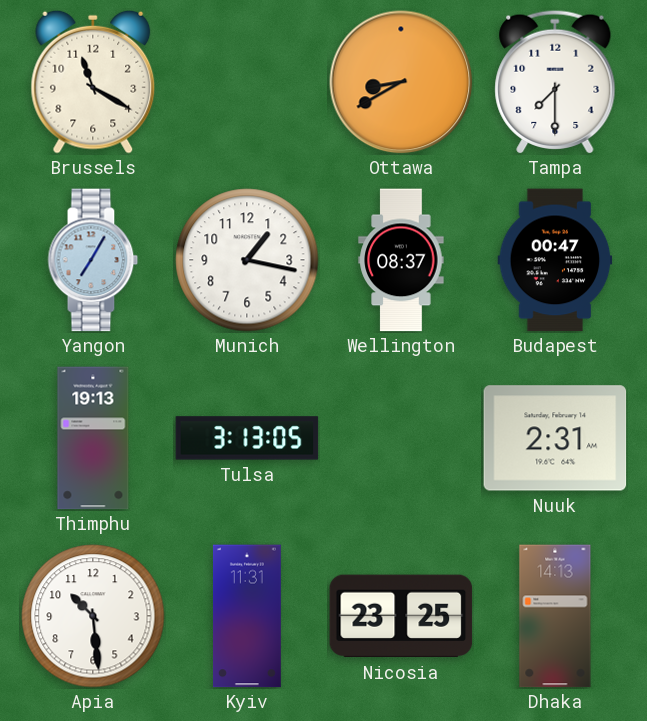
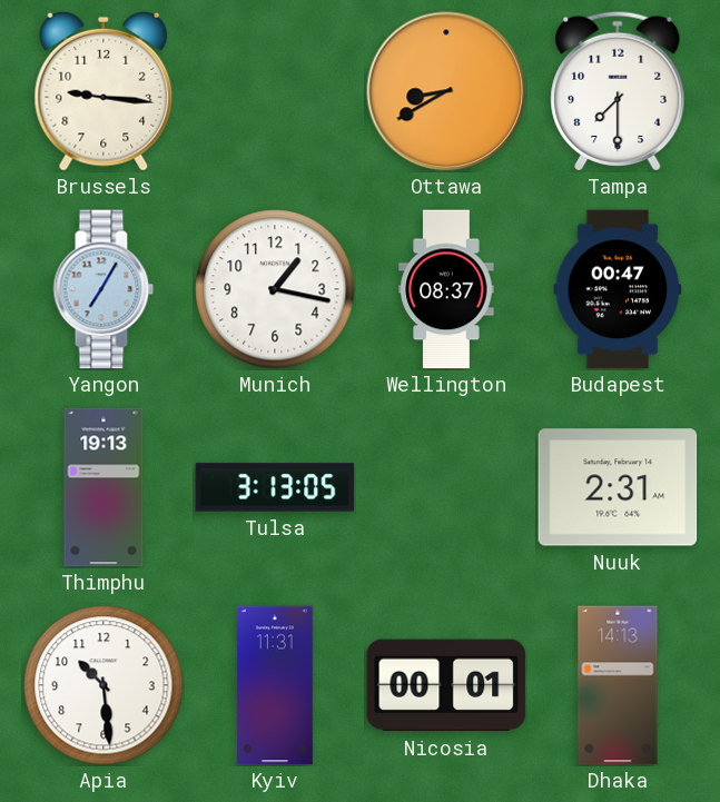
Brussels: 11:20 -> 9:16 (103, 91)
Nicosia: 23:25 -> 00:01 (446, 685)
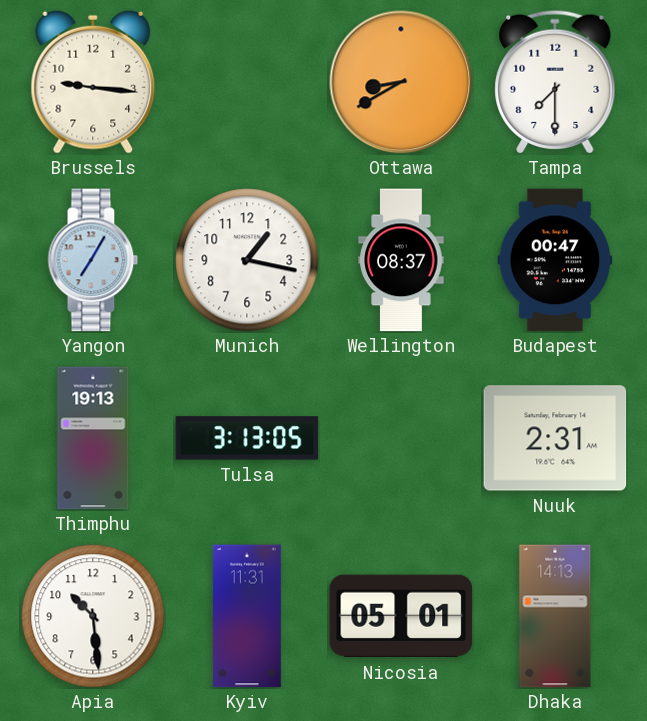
Nicosia: 00:01 -> 05:01 (401, 616)
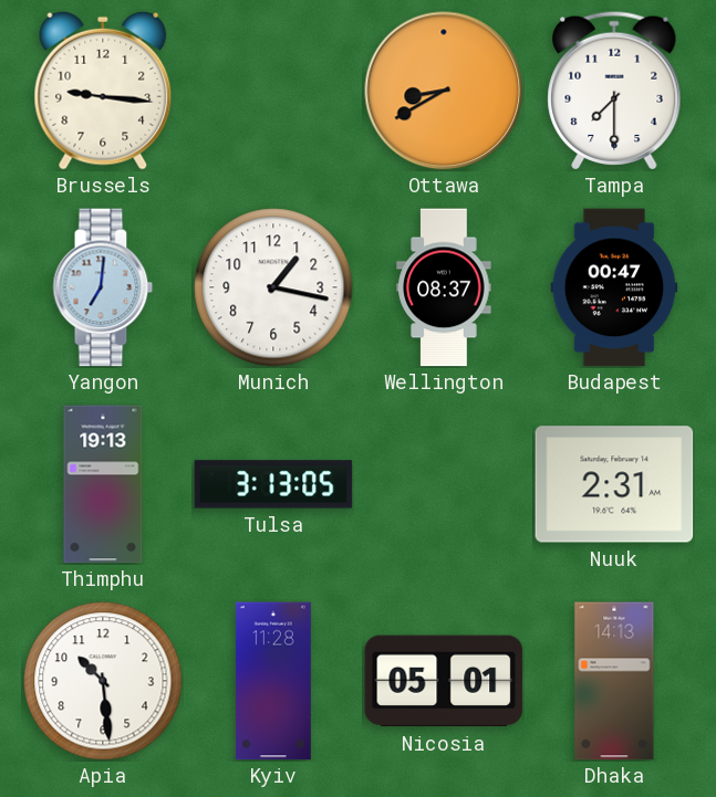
Yangon: 7:05 -> 7:01 (103, 287)
Kyiv: 11:31 -> 11:28 (273, 681)
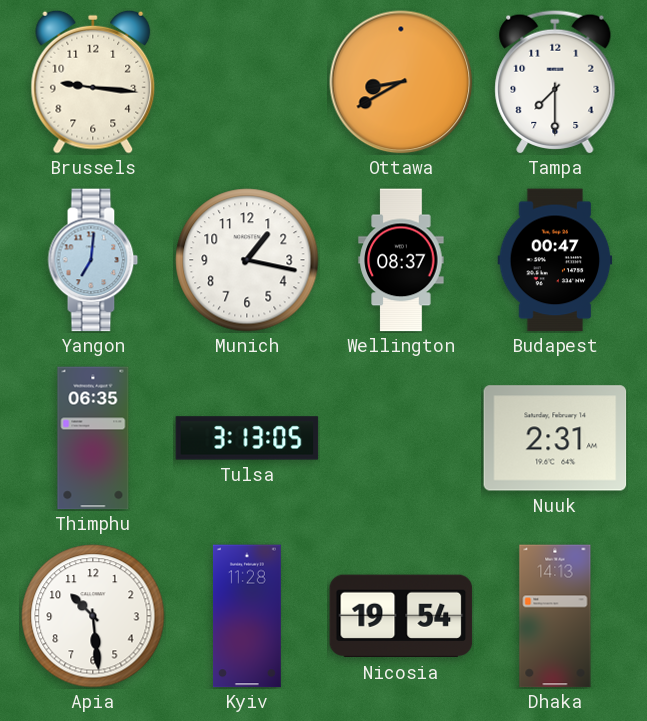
Thimphu: 19:13 -> 06:35 (93, 438)
Nicosia: 05:01 -> 19:54 (401, 616)
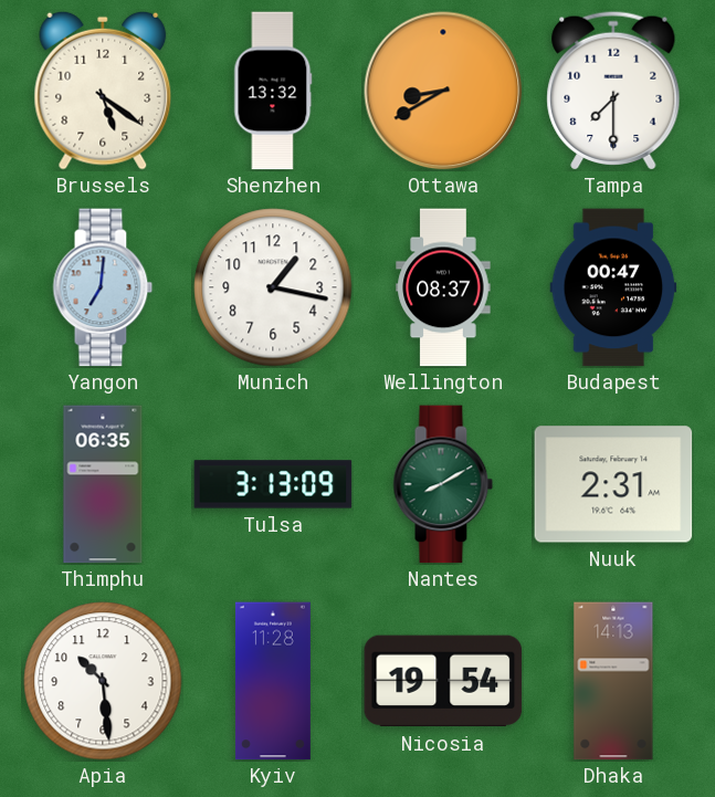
Brussels: 9:16 -> 5:21 (103, 91)
Shenzhen: none -> 13:32 (273, 91)
Tulsa: 3:13:05 -> 3:13:09 (273, 484)
Nantes: none -> 8:10 (443, 484)
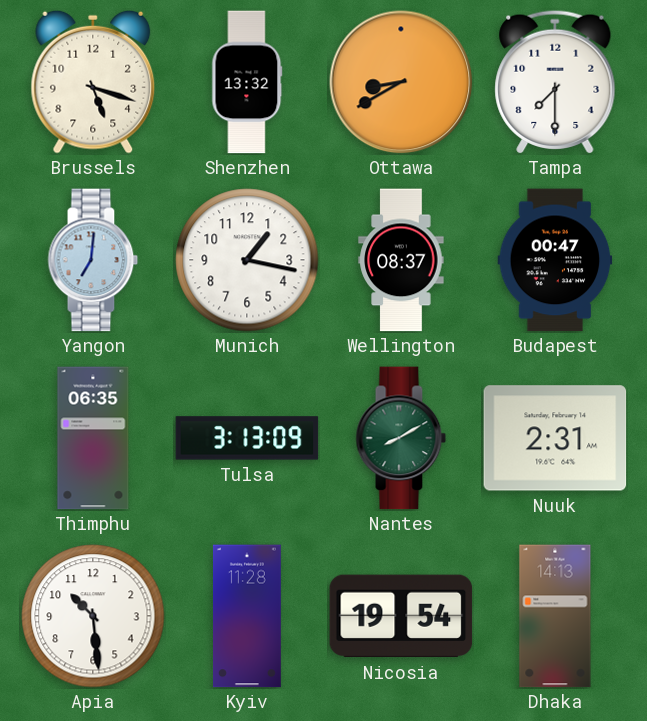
Brussels: 5:21 -> 5:18 (93, 82)
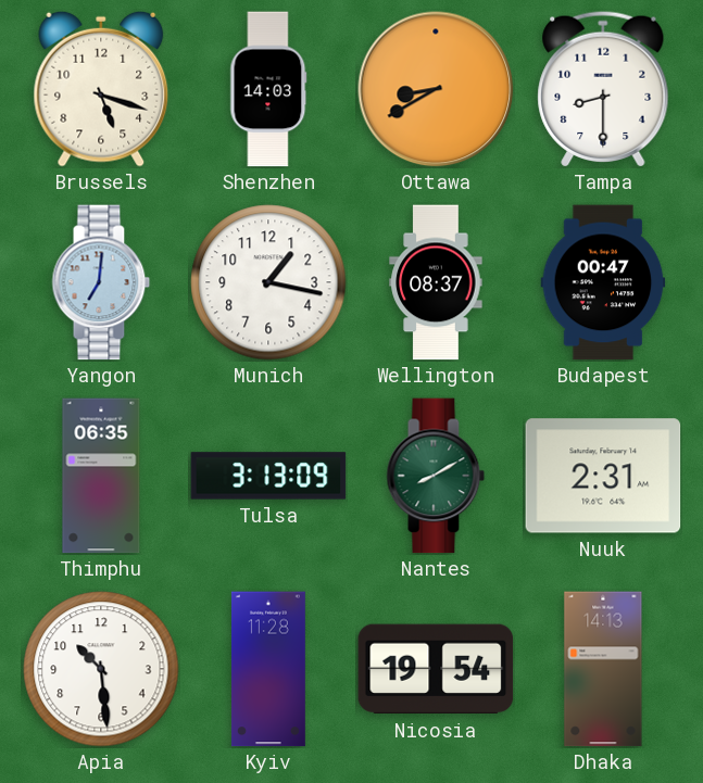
Shenzhen: 13:32 -> 14:03 (268, 89)
Tampa: 7:30 -> 8:30 (603, 88)
